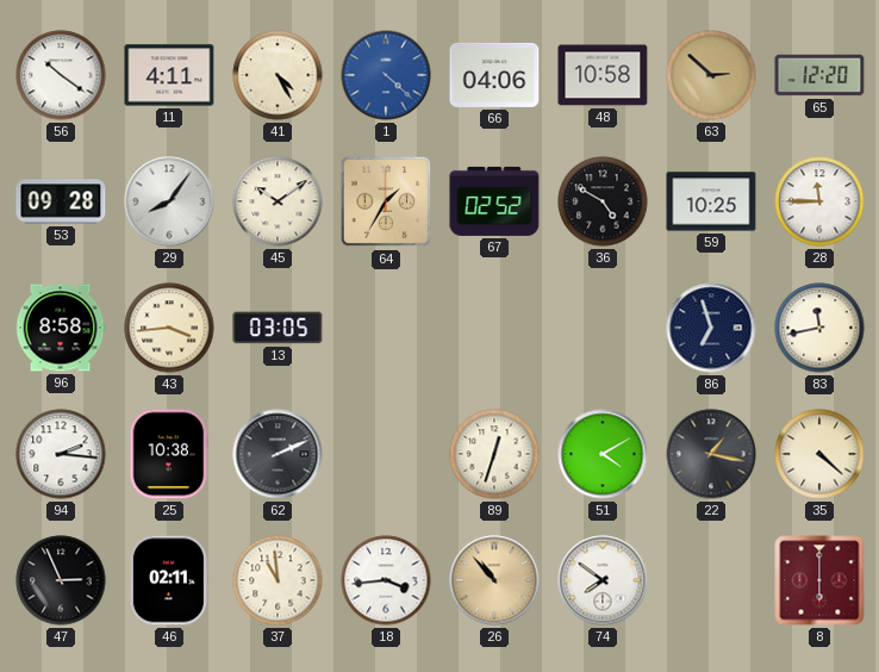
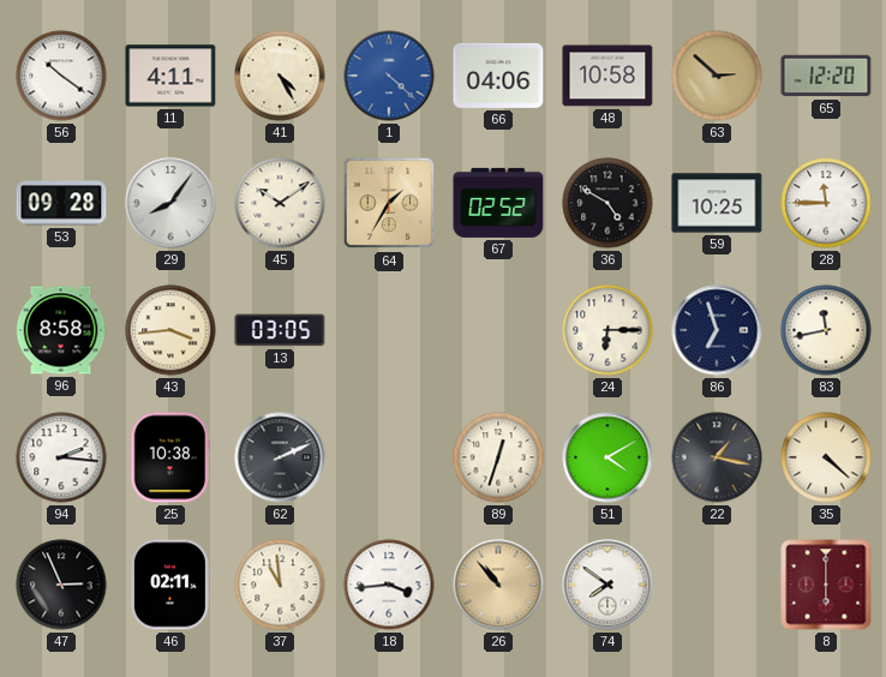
24: none -> 6:15 (607, 330)
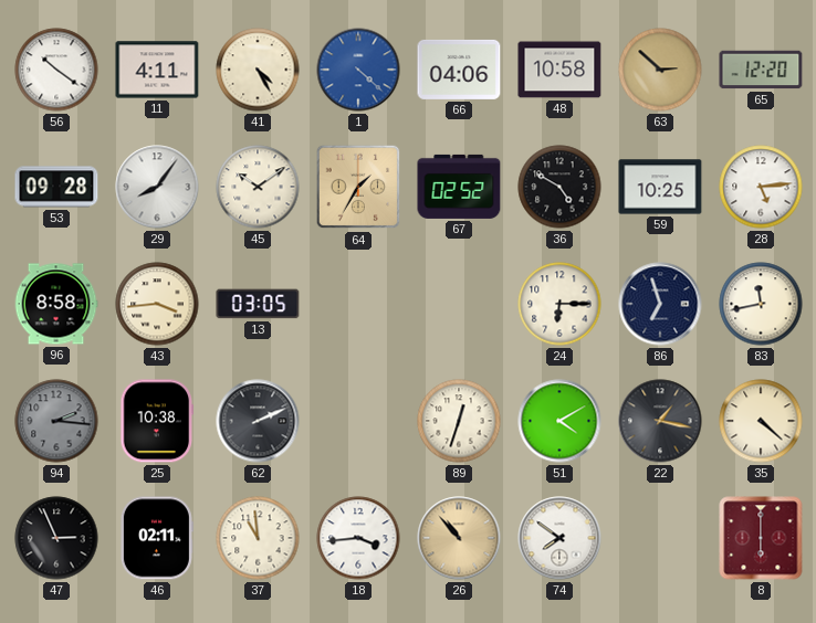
28: 11:45 -> 5:14 (761, 187)
94 dial: white -> grey (56, 421)
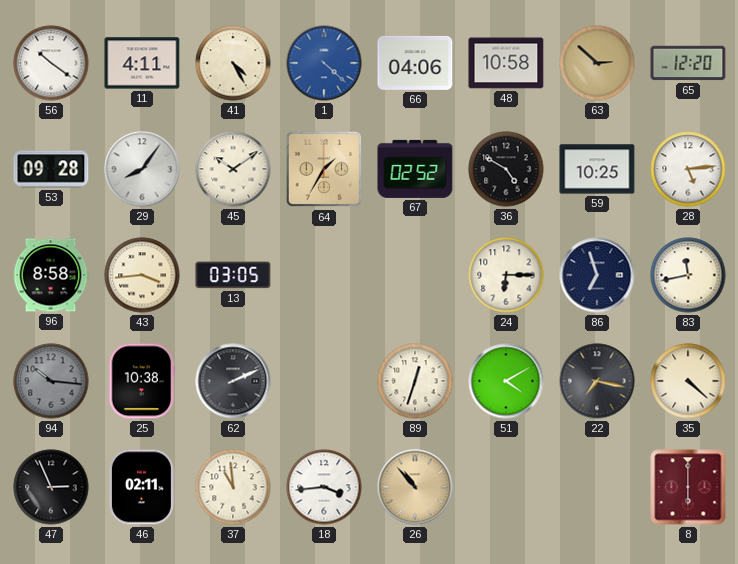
94: 2:16 -> 10:16 (51, 381)
22: 1:17 -> 7:17 (597, 381)
74: 7:51 -> none (559, 538)
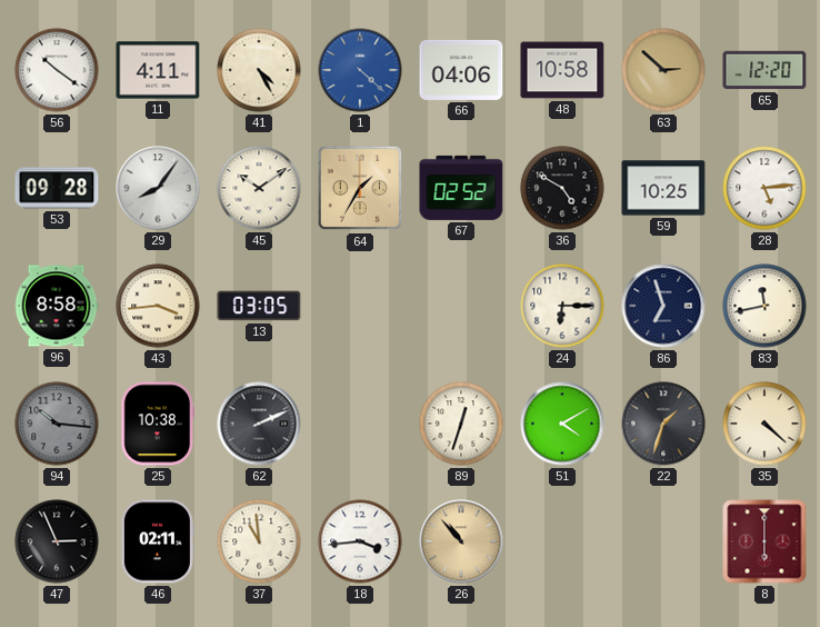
22: 7:17 -> 1:33 (663, 424)
